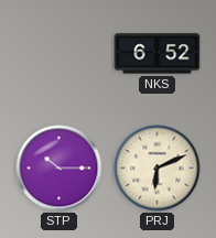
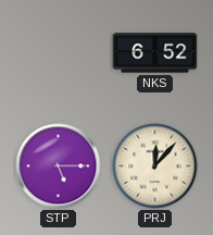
STP: 10:15 -> 5:15 (59, 166)
PRJ: 6:11 -> 12:07 (155, 166)
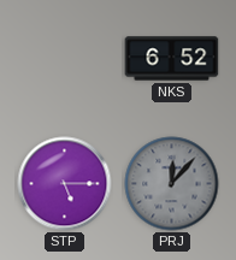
PRJ dial: cream -> grey (172, 184)
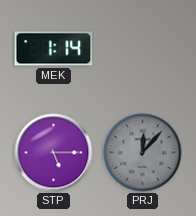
MEK: none -> 1:14 (54, 49)
NKS: 6:52 -> none (172, 59)
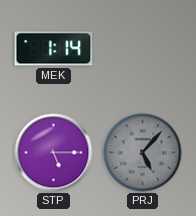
PRJ: 12:07 -> 5:07 (143, 153)
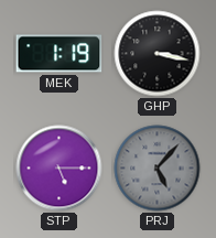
MEK: 1:14 -> 1:19 (60, 54)
GHP: none -> 3:17 (158, 54)
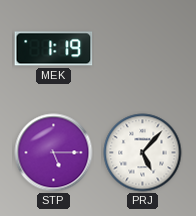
GHP: 3:17 -> none (158, 54)
PRJ dial: grey -> white (143, 153)
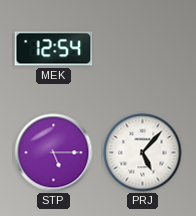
MEK: 1:19 -> 12:54 (54, 49)
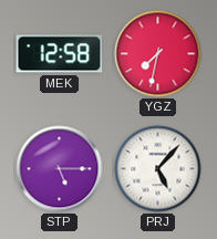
MEK: 12:54 -> 12:58 (60, 54)
YGZ: none -> 7:32 (158, 54)
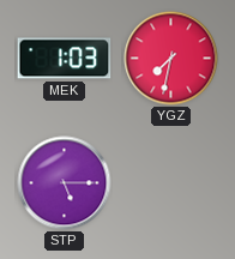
MEK: 12:58 -> 1:03 (65, 59)
PRJ: 5:07 -> none (158, 169)
